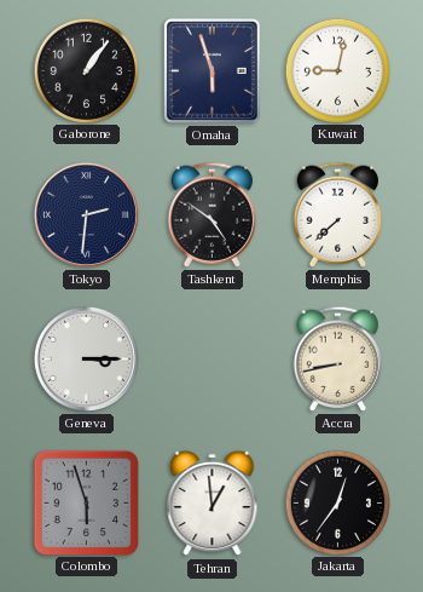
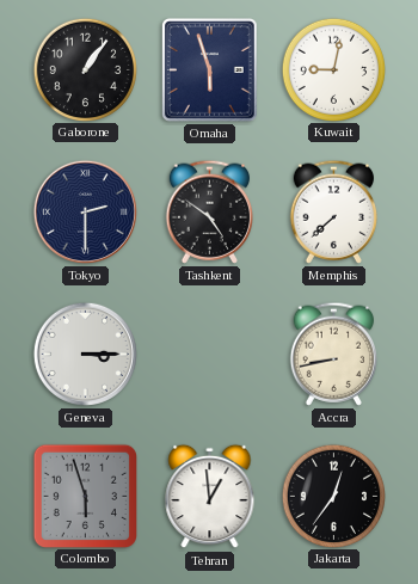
Tokyo: 2:31 -> 2:30 (85, 211)
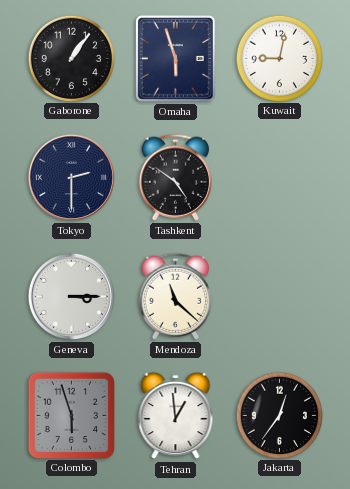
Memphis: 7:38 -> none (333, 211)
Mendoza: none -> 11:22 (175, 296)
Accra: 8:43 -> none (333, 354)
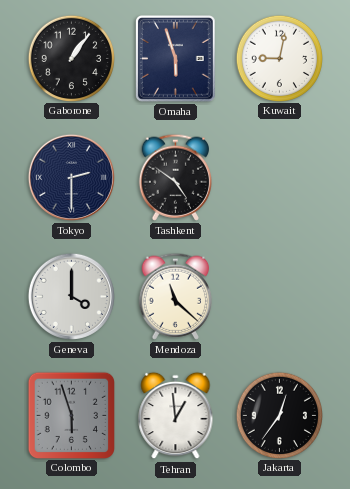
Geneva: 3:15 -> 4:00 (71, 296)
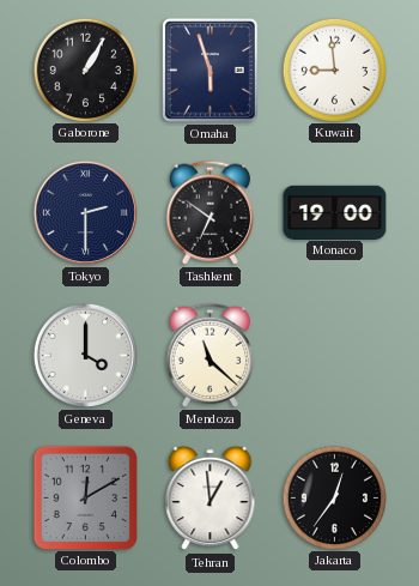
Gaborone: 1:06 -> 1:05 (85, 70)
Kuwait: 9:02 -> 8:59 (334, 70)
Tashkent: 4:51 -> 6:51 (209, 212)
Monaco: none -> 19:00 (335, 212)
Colombo: 5:57 -> 12:10 (85, 497)
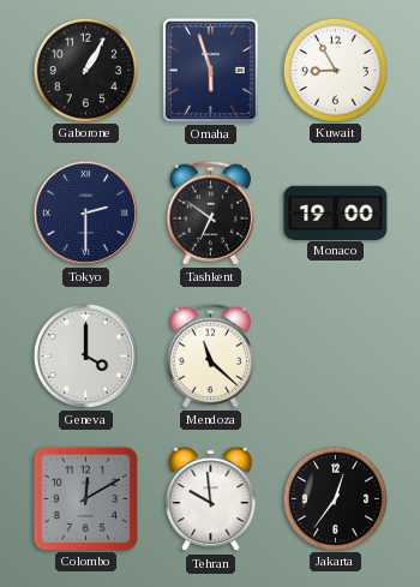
Kuwait: 8:59 -> 8:55 (335, 70)
Tehran: 12:59 -> 9:59 (211, 499)
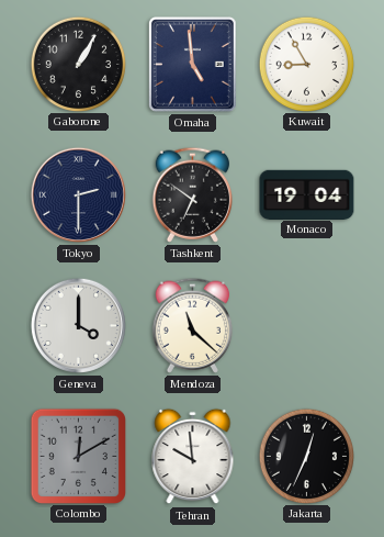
Omaha: 5:57 -> 4:59 (192, 64)
Monaco: 19:00 -> 19:04 (307, 194)
Jakarta: 12:36 -> 12:34 (306, 456)
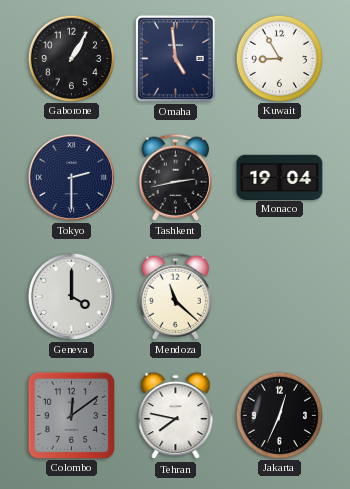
Tashkent: 6:51 -> 2:43 (175, 177)
Colombo: 12:10 -> 12:09 (71, 415)
Tehran: 9:59 -> 7:47 (176, 416)
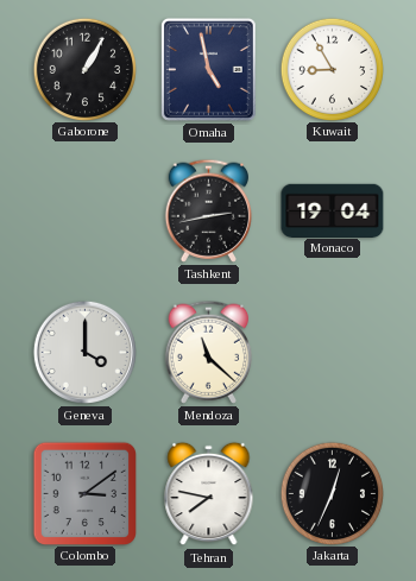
Omaha: 4:59 -> 4:58 (208, 69)
Tokyo: 2:30 -> none (71, 177)
Colombo: 12:09 -> 3:09 (84, 493)
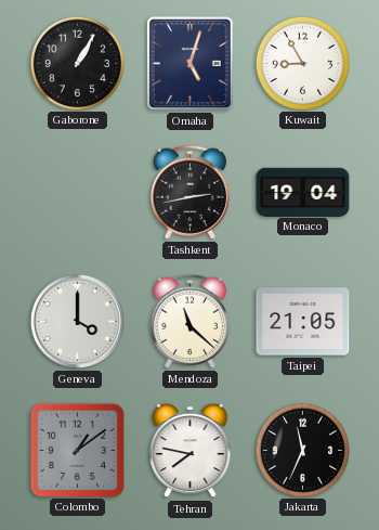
Omaha: 4:58 -> 5:03 (190, 63)
Taipei: none -> 21:05 (303, 322)
Colombo: 3:09 -> 1:09 (77, 450)
Jakarta: 12:34 -> 11:34 (302, 450)
